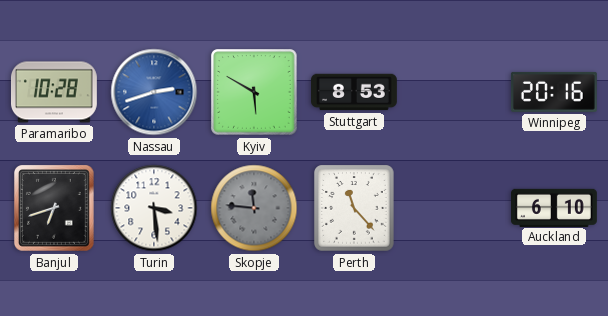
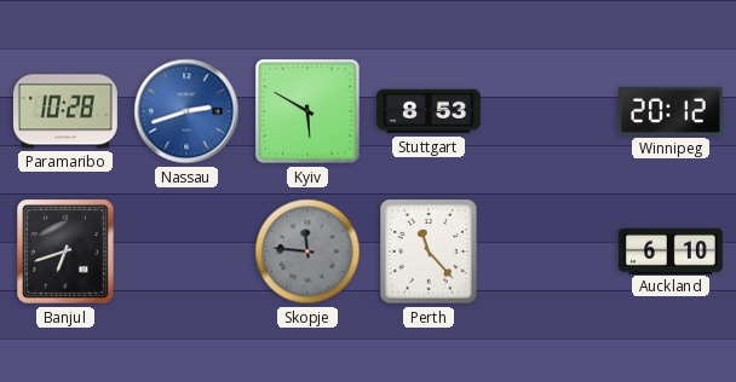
Winnipeg: 20:16 -> 20:12 (671, 111)
Turin: 3:29 -> none (154, 208)
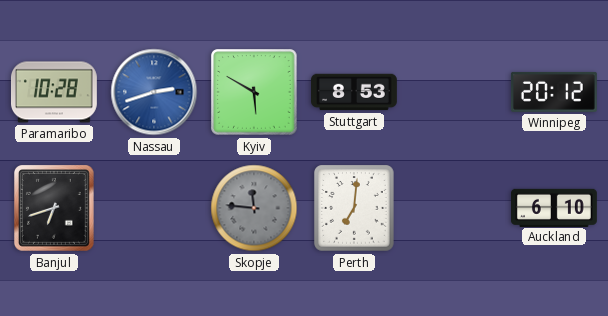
Perth: 11:23 -> 7:01 (354, 208)
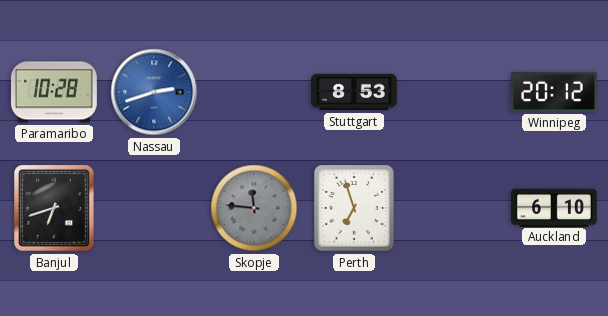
Kyiv: 5:50 -> none (254, 92)
Perth: 7:01 -> 6:57 (354, 208)
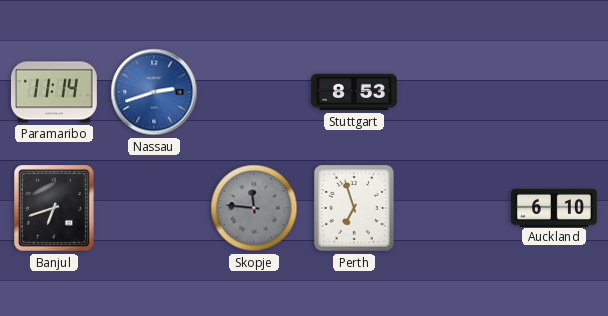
Paramaribo: 10:28 -> 11:14 (54, 92)
Winnipeg: 20:12 -> none (554, 92)
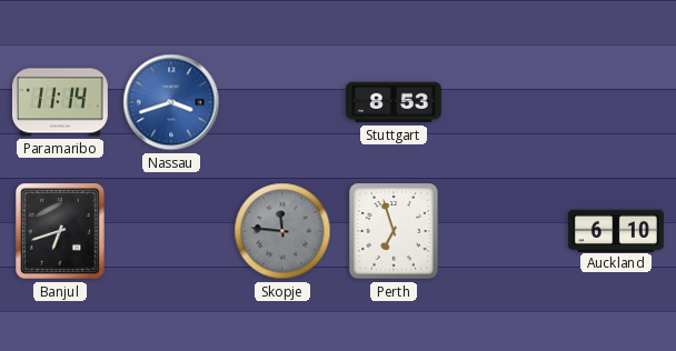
Nassau: 2:42 -> 3:42 (171, 102)
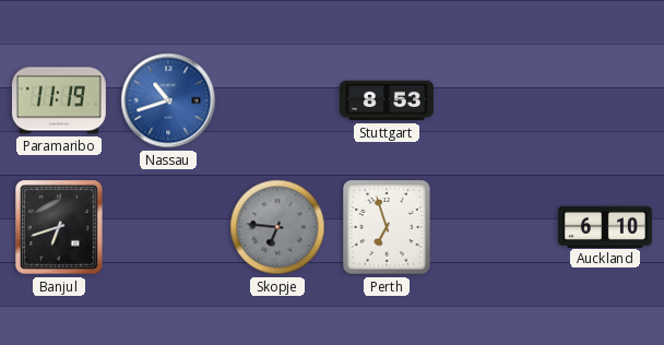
Paramaribo: 11:14 -> 11:19 (59, 100)
Nassau: 3:42 -> 10:42 (168, 100)
Skopje: 11:46 -> 6:46 (277, 227)
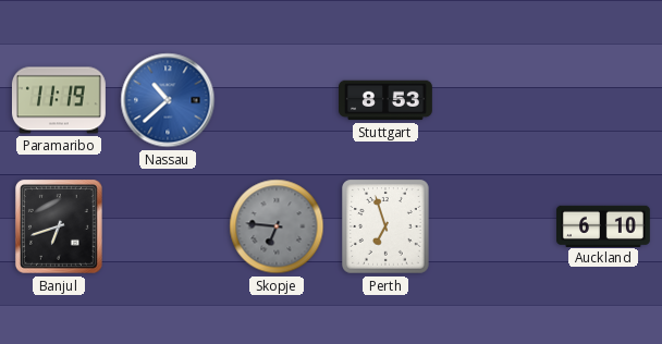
Nassau: 10:42 -> 10:38 (168, 100)
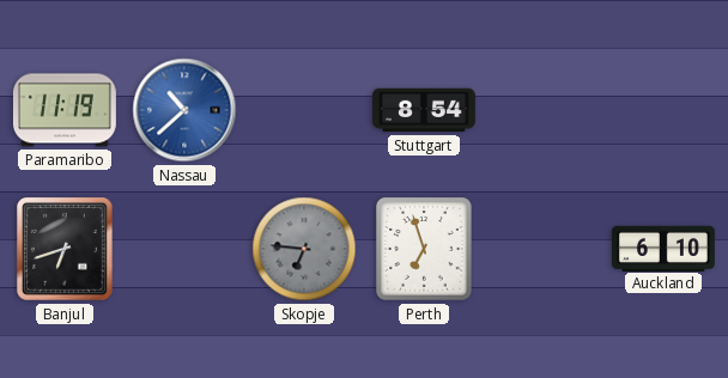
Stuttgart: 8:53 -> 8:54 (425, 110)
